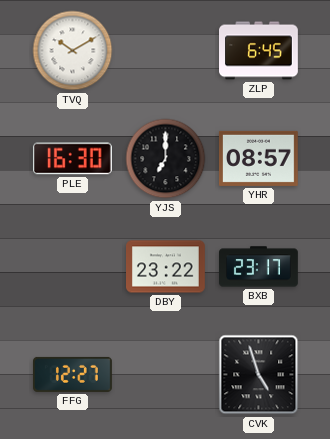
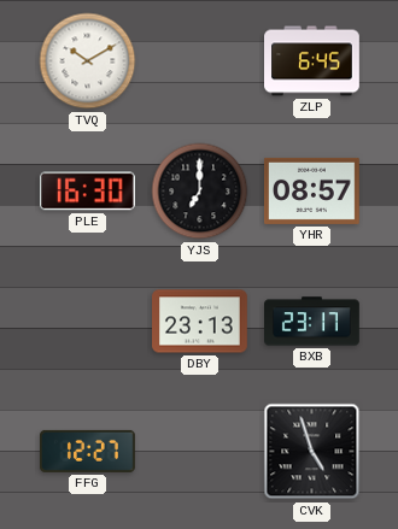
DBY: 23:22 -> 23:13 (200, 322)
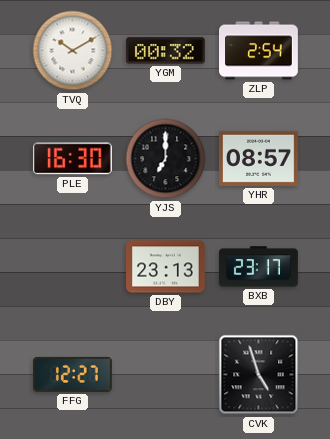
YGM: none -> 00:32 (166, 51)
ZLP: 6:45 -> 2:54 (259, 51)
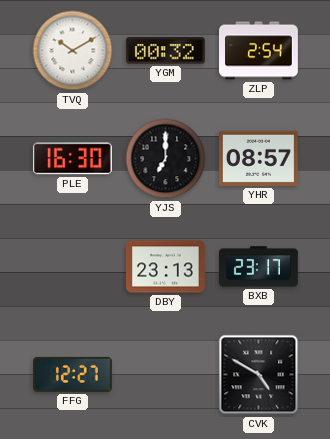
CVK: 4:57 -> 4:50 (259, 375)
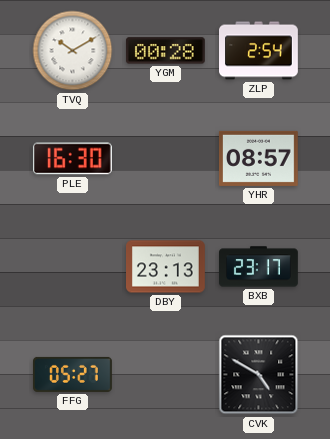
YGM: 00:32 -> 00:28 (166, 51)
YJS: 7:00 -> none (166, 159)
FFG: 12:27 -> 05:27 (73, 374)
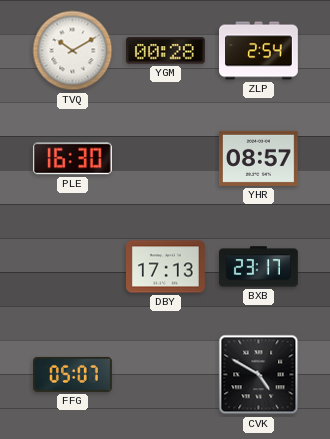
DBY: 23:13 -> 17:13 (166, 267)
FFG: 05:27 -> 05:07 (73, 374)
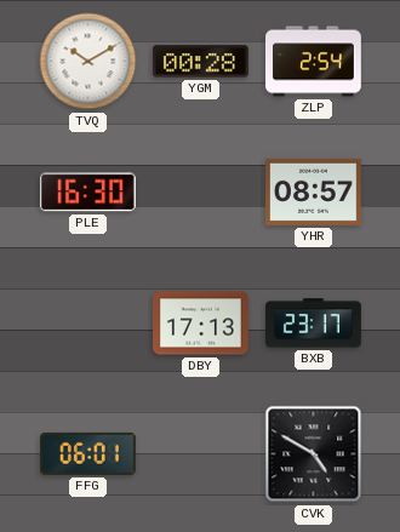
FFG: 05:07 -> 06:01 (88, 453)
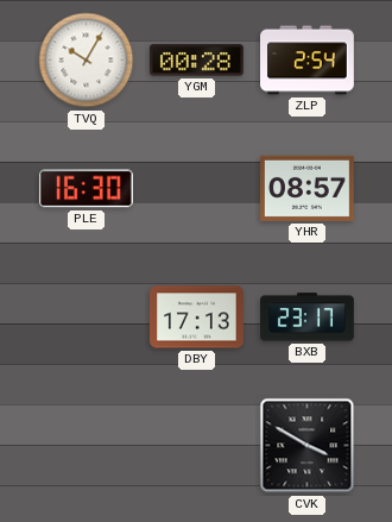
TVQ: 10:10 -> 10:05 (87, 61)
FFG: 06:01 -> none (88, 453)
CVK: 4:50 -> 3:50 (308, 446)
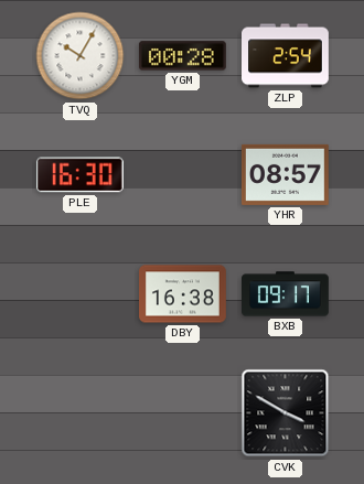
DBY: 17:13 -> 16:38 (183, 294)
BXB: 23:17 -> 09:17 (286, 294)
